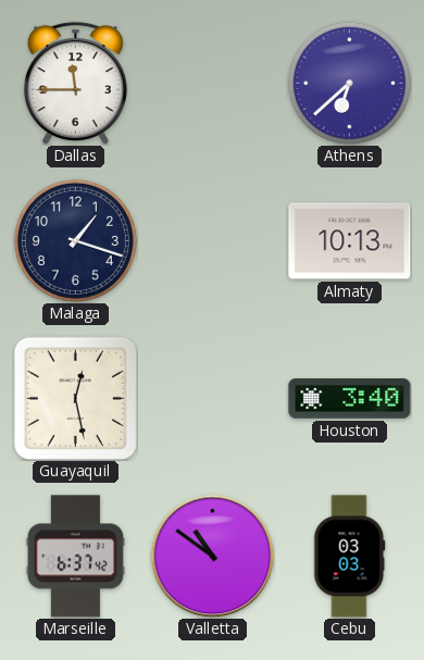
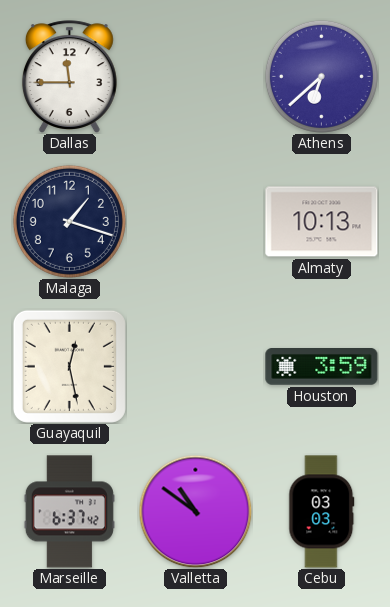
Houston: 3:40 -> 3:59 (322, 367)
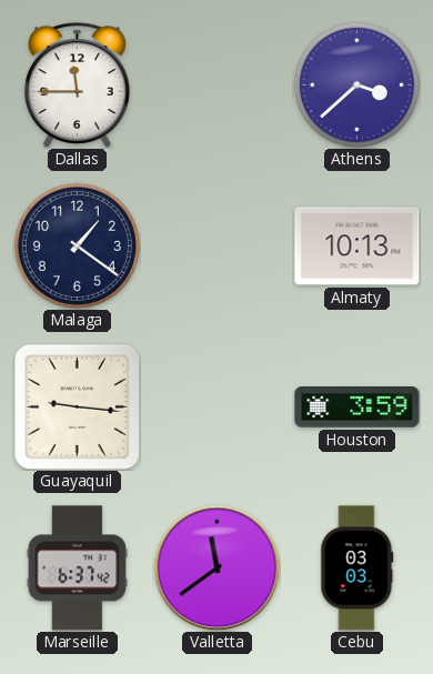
Athens: 6:38 -> 3:38 (356, 84)
Malaga: 1:18 -> 1:21 (77, 245)
Guayaquil: 12:28 -> 9:16 (77, 406)
Valletta: 10:51 -> 11:39 (216, 567)
